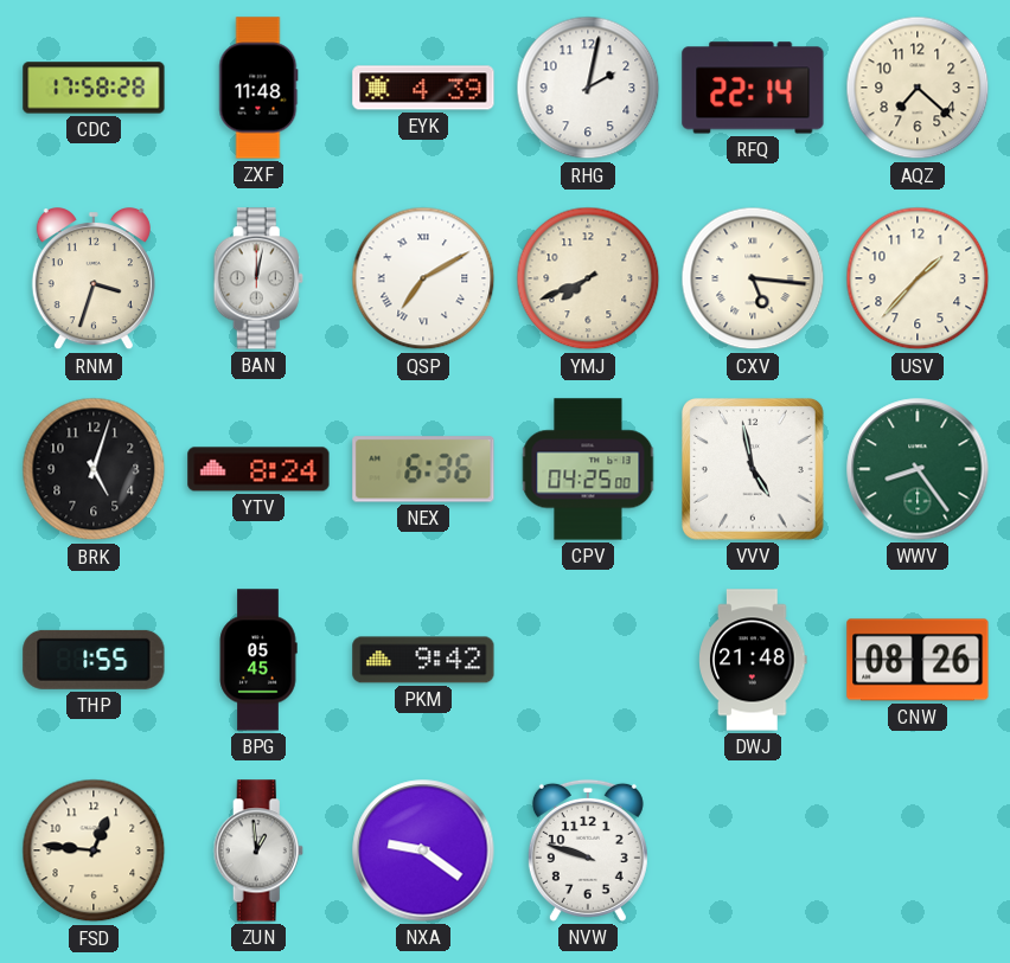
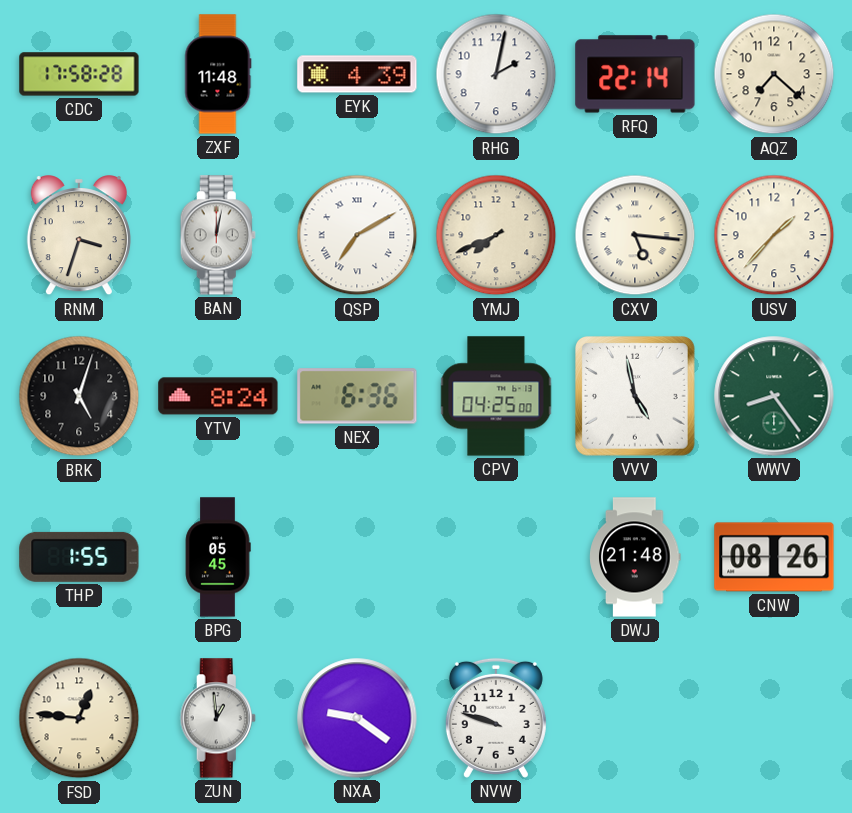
PKM: 9:42 -> none (423, 660)
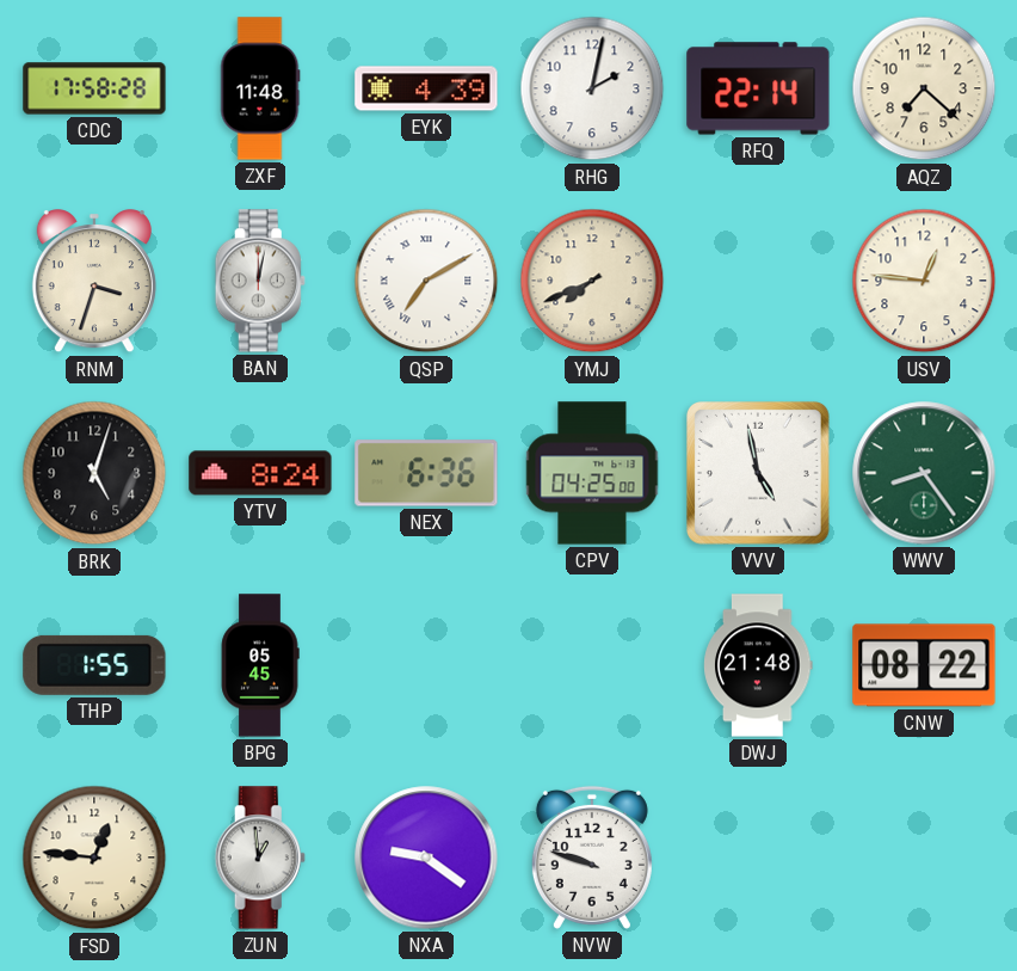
CXV: 5:16 -> none (635, 235)
USV: 1:37 -> 12:46 (924, 281)
CNW: 08:26 -> 08:22 (924, 665)
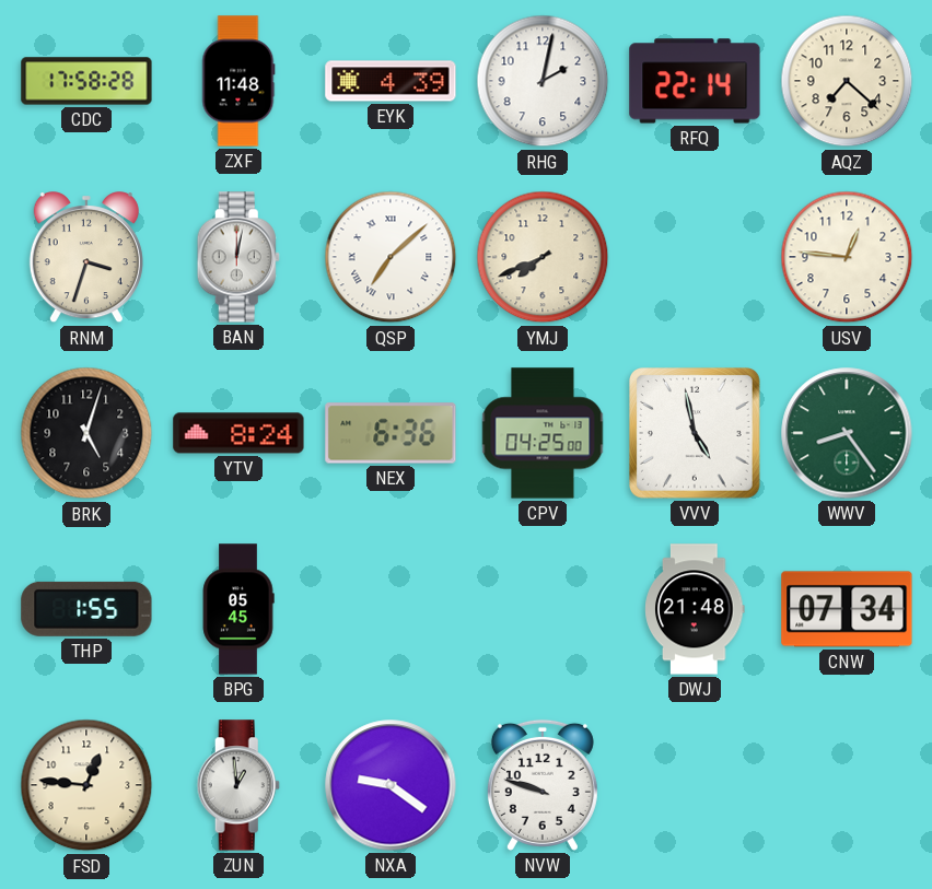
QSP: 7:10 -> 7:08 (391, 257)
CNW: 08:22 -> 07:34 (847, 609)
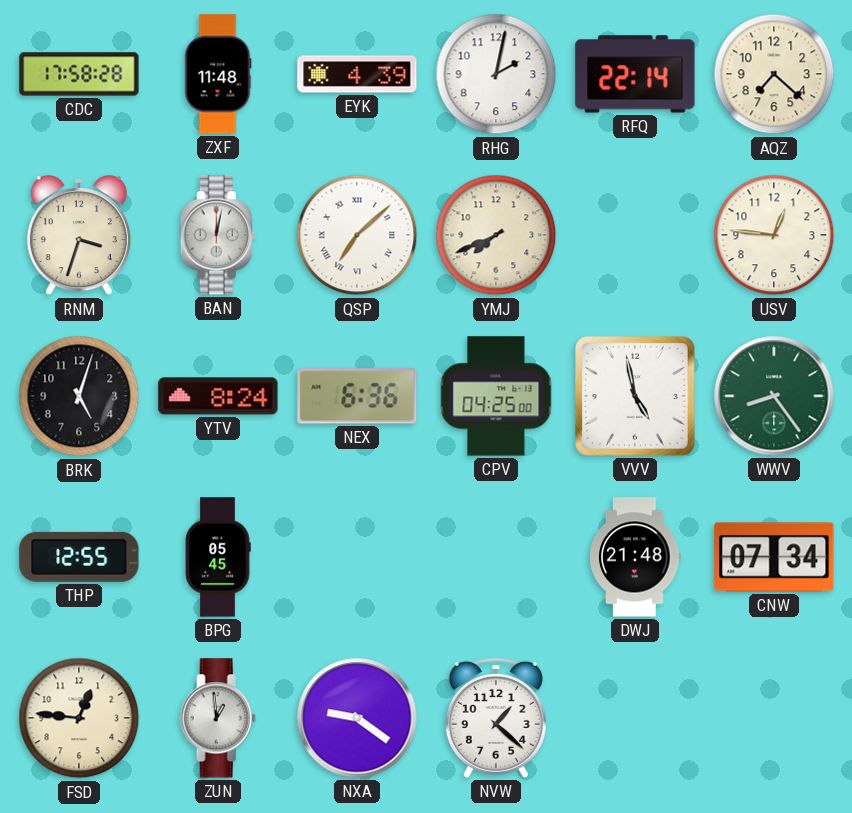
THP: 1:55 -> 12:55 (79, 557)
NVW: 9:48 -> 1:22 (496, 718)
